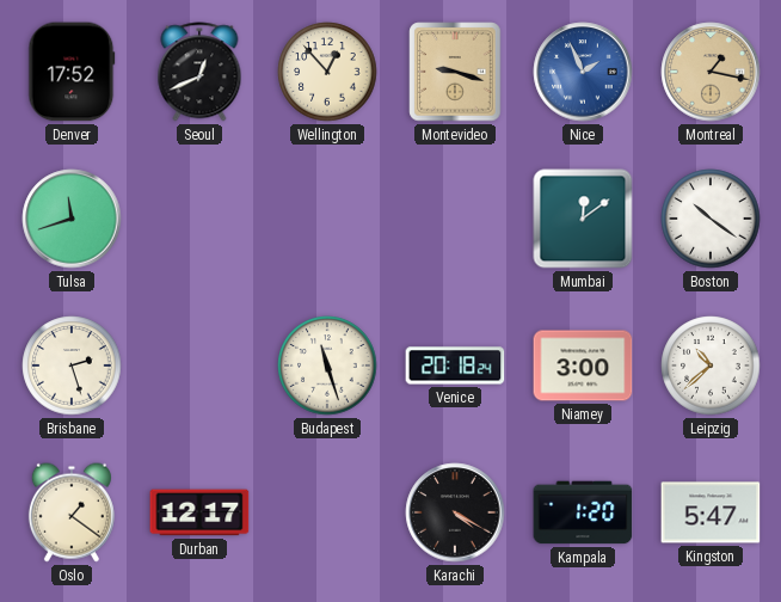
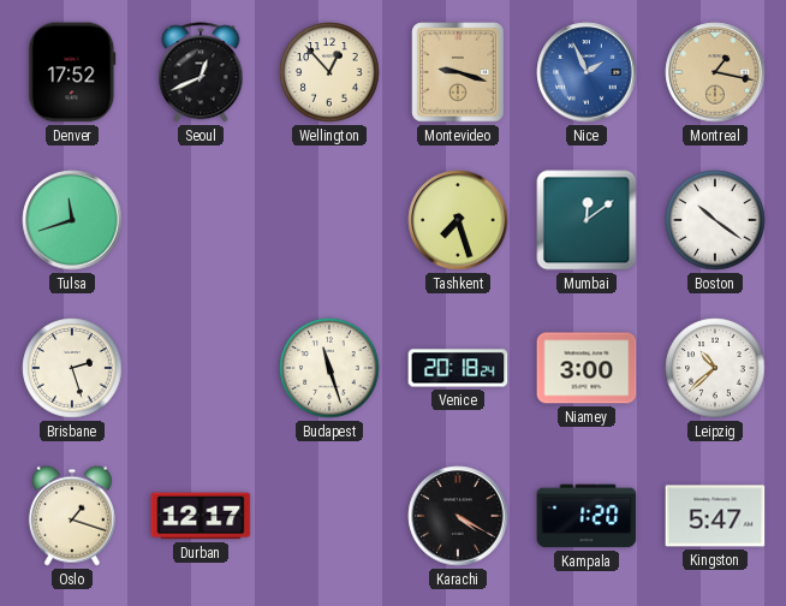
Tashkent: none -> 7:27 (458, 220)
Oslo: 1:21 -> 1:18 (72, 516)
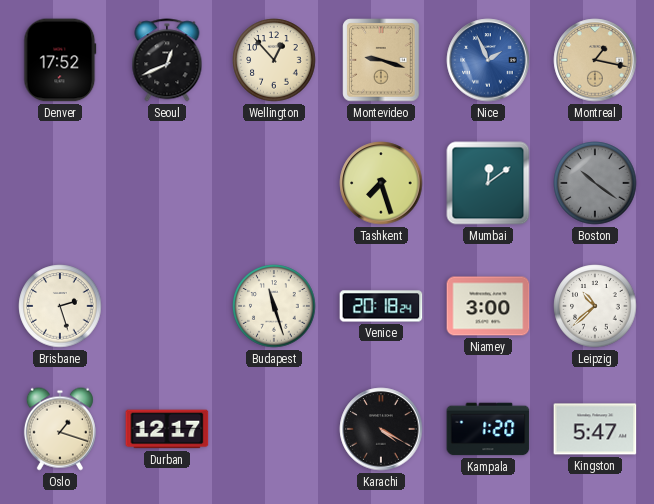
Tulsa: 11:42 -> none (72, 220)
Boston dial: white -> grey (595, 183)
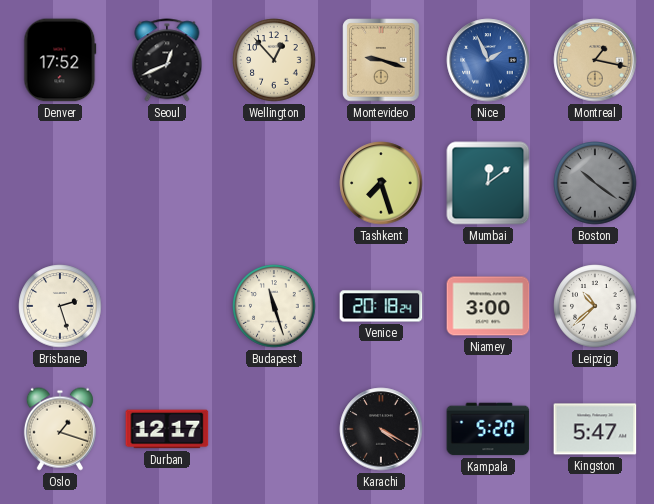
Kampala: 1:20 -> 5:20 (488, 429)
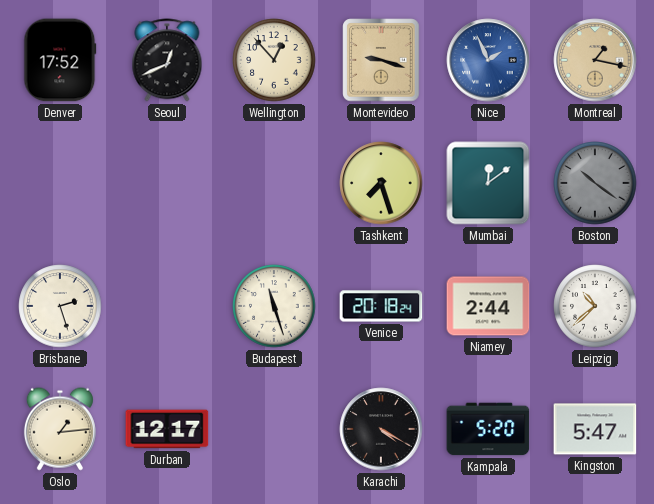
Niamey: 3:00 -> 2:44 (488, 306)
Oslo: 1:18 -> 1:14 (60, 429)
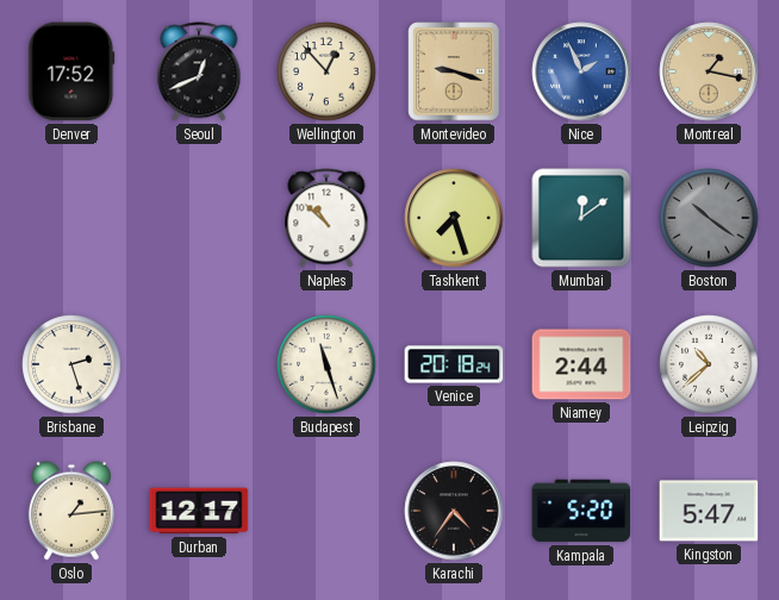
Naples: none -> 10:52 (326, 218)
Karachi: 4:20 -> 4:36 (454, 511)
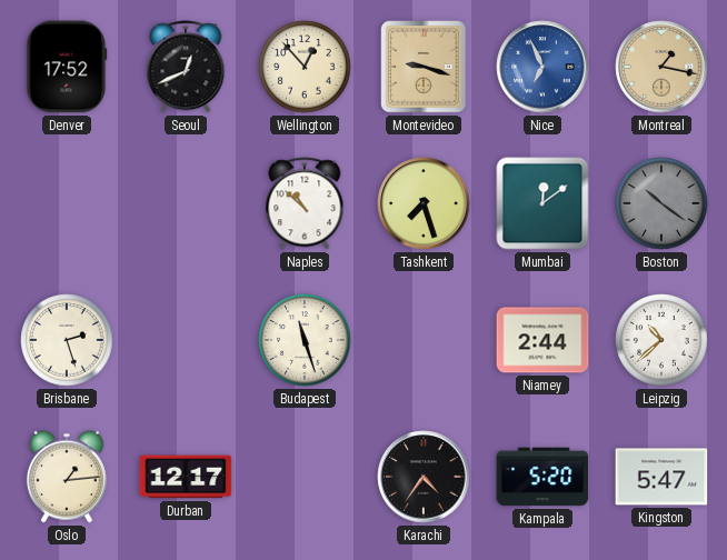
Nice: 1:56 -> 6:56 (542, 67)
Venice: 20:18 -> none (454, 364)
